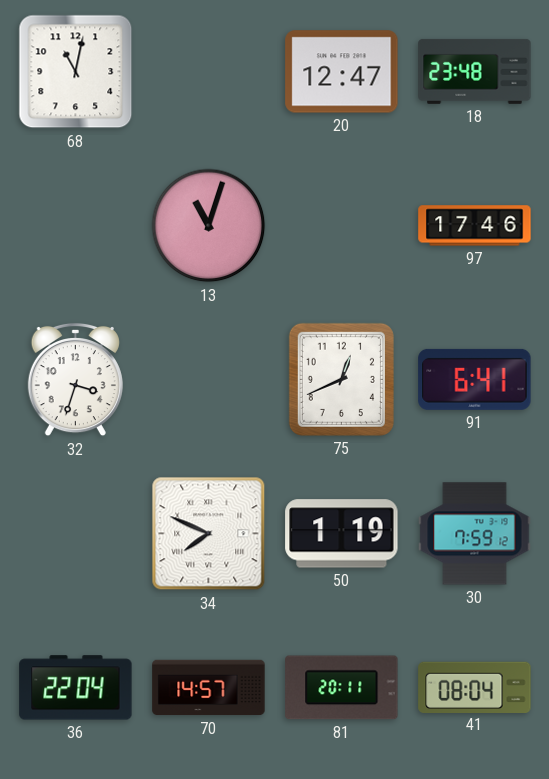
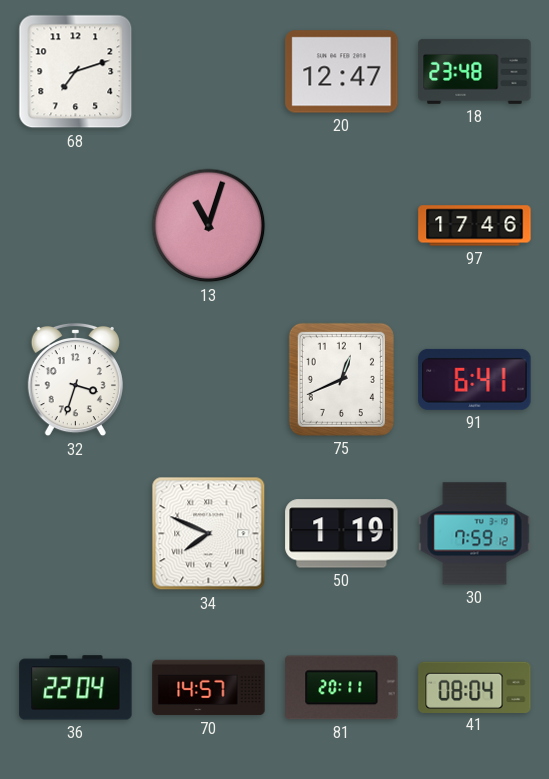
68: 11:02 -> 7:12 (76, 72)
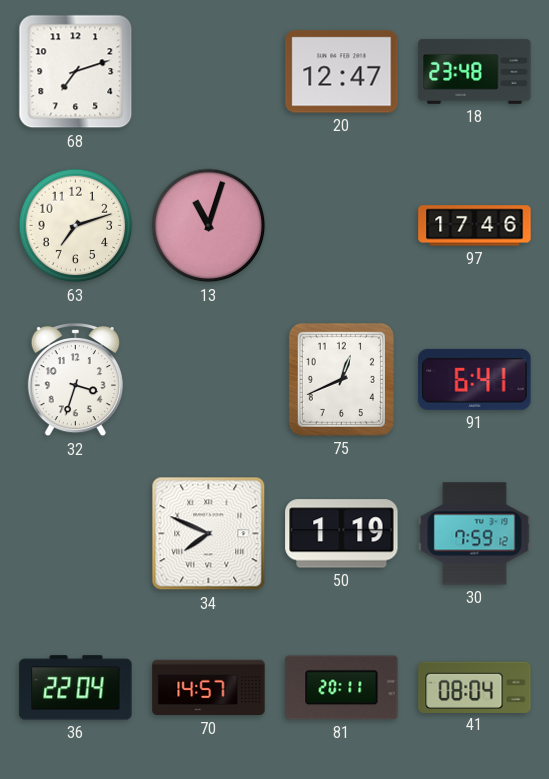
63: none -> 7:12 (76, 226)
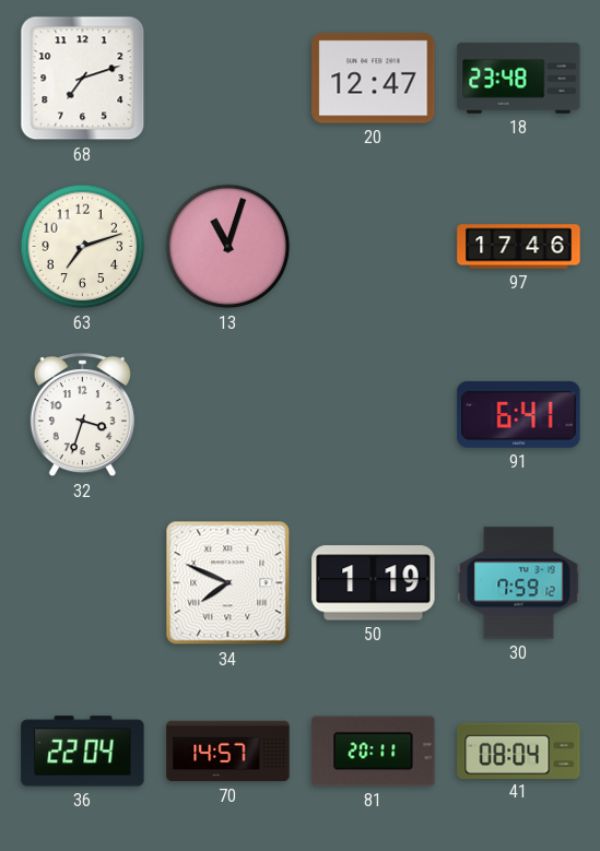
75: 12:41 -> none (341, 379)
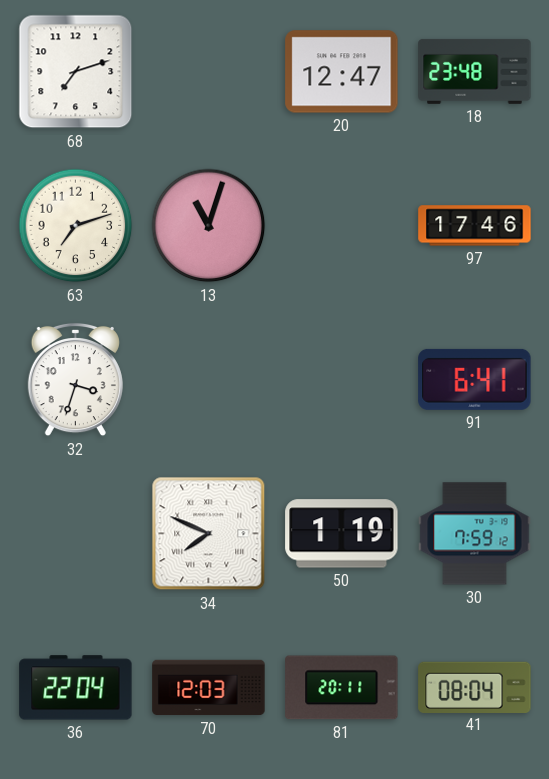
70: 14:57 -> 12:03 (209, 688)
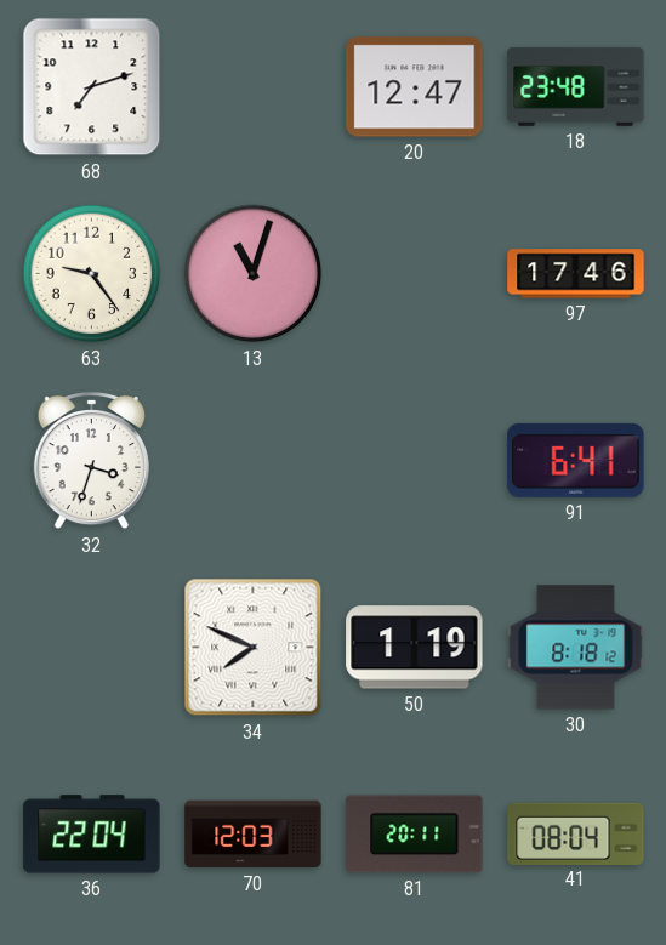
63: 7:12 -> 9:24 (92, 274)
30: 7:59 -> 8:18 (576, 648)
